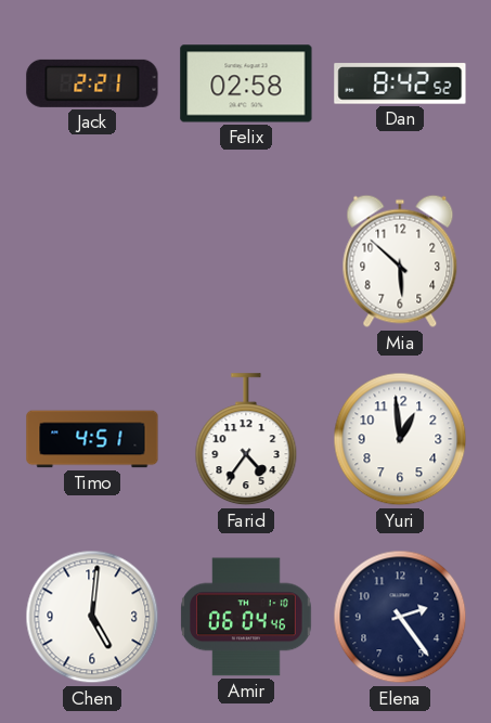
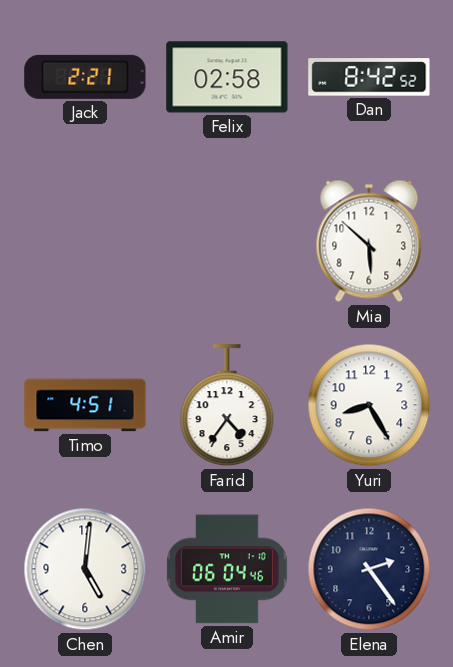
Yuri: 12:59 -> 8:25 (369, 405)
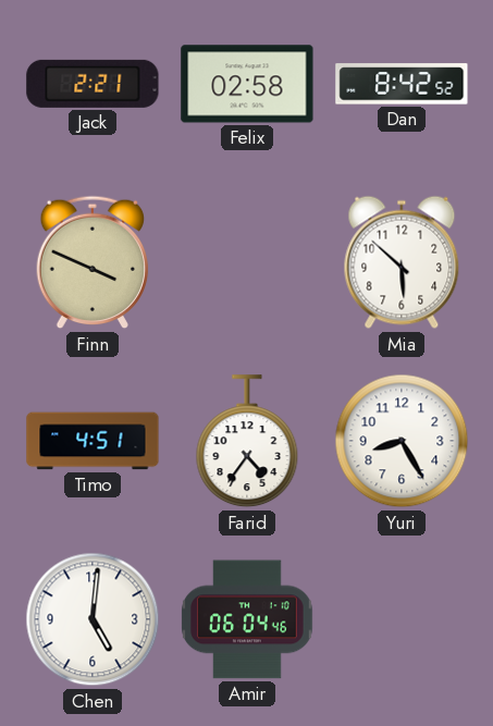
Finn: none -> 3:49 (93, 262)
Elena: 2:24 -> none (369, 569)
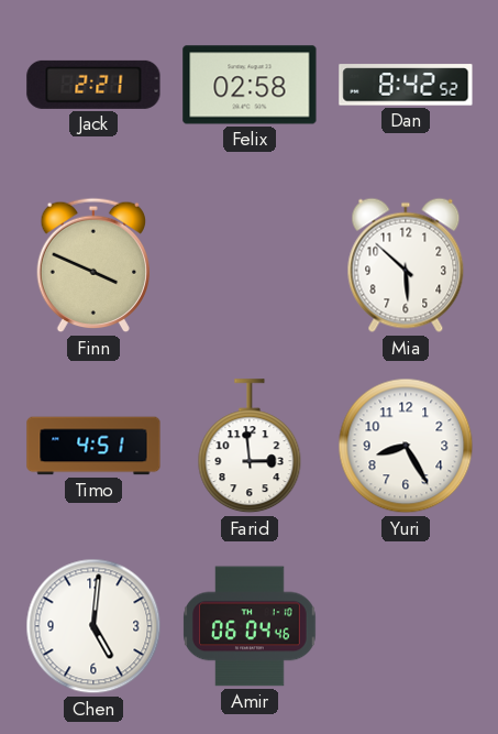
Farid: 4:36 -> 2:59 (250, 447)
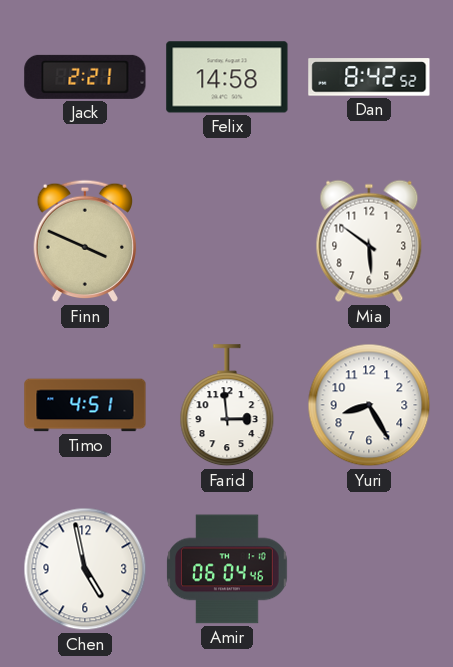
Felix: 02:58 -> 14:58 (227, 77)
Mia: 5:52 -> 5:51 (369, 241)
Chen: 5:01 -> 4:58 (85, 569)
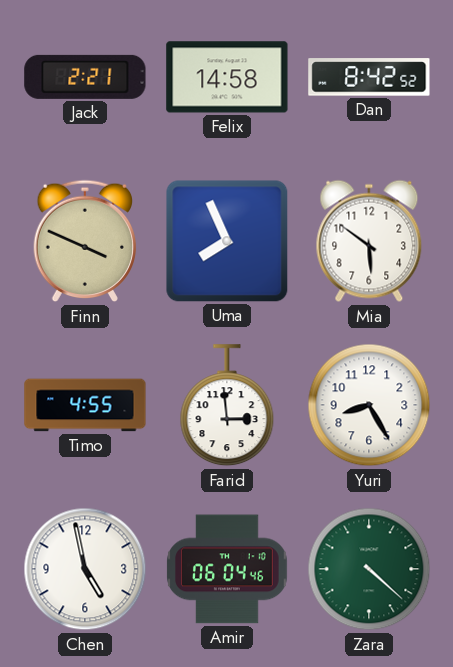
Uma: none -> 7:56 (227, 241)
Timo: 4:51 -> 4:55 (85, 405)
Zara: none -> 4:22 (369, 569)
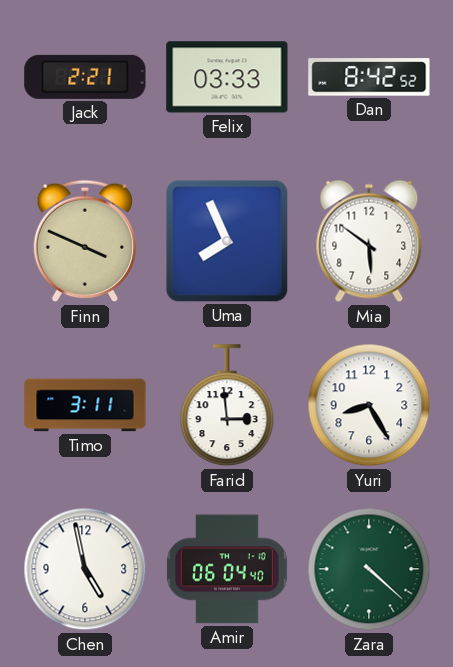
Felix: 14:58 -> 03:33 (227, 77)
Timo: 4:55 -> 3:11 (85, 405)
Amir: 06:04:46 -> 06:04:40 (227, 569)
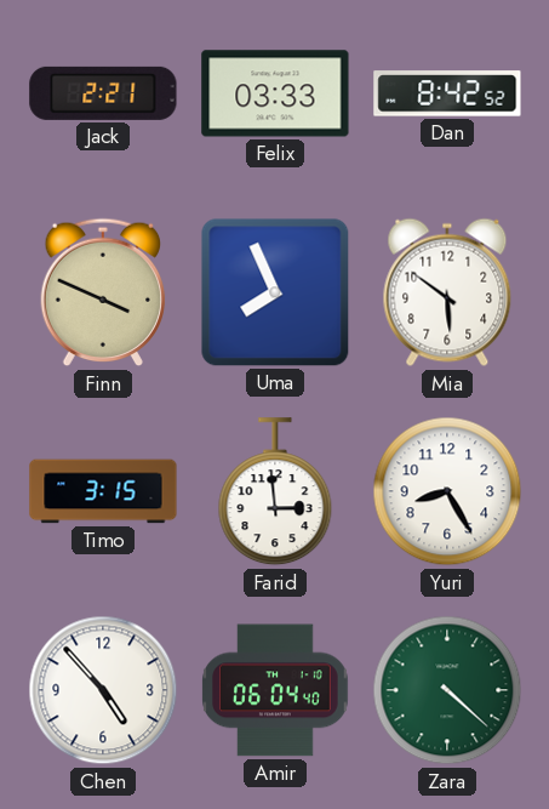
Timo: 3:11 -> 3:15 (103, 491)
Chen: 4:58 -> 4:53 (103, 690)
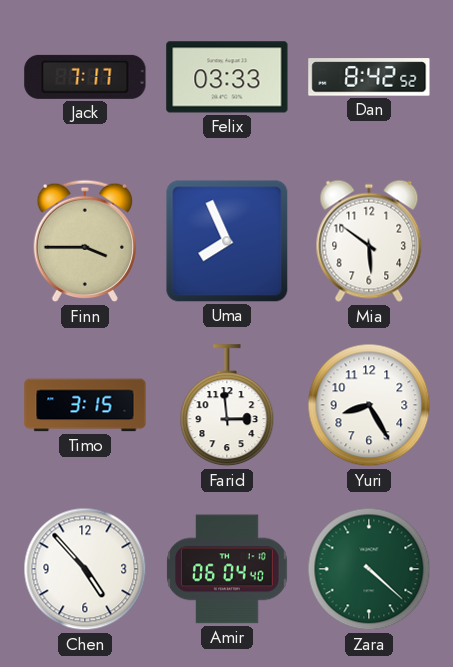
Jack: 2:21 -> 7:17 (85, 77)
Finn: 3:49 -> 3:45 (85, 241)
